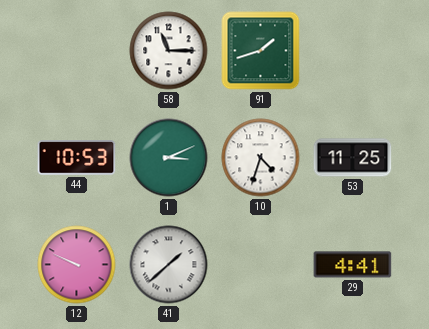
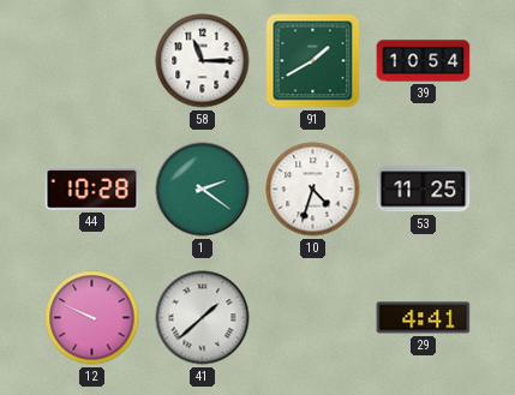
91: 1:42 -> 1:40 (313, 61)
39: none -> 10:54 (424, 61)
44: 10:53 -> 10:28 (92, 190)
1: 3:11 -> 2:21 (203, 190)
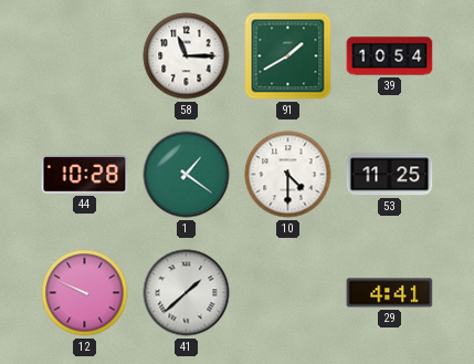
1: 2:21 -> 1:21 (187, 175)
10: 4:33 -> 4:30 (288, 175)
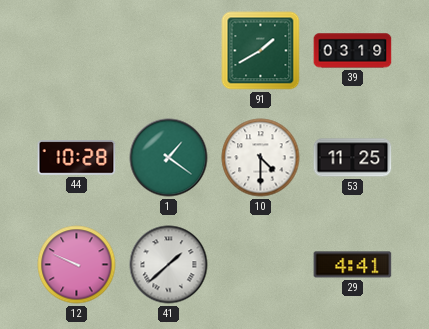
58: 11:15 -> none (187, 56)
39: 10:54 -> 03:19 (353, 51)
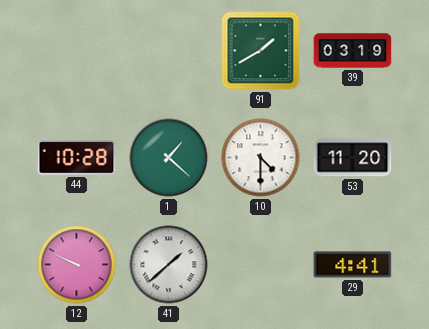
1: 1:21 -> 1:22 (169, 158)
53: 11:25 -> 11:20 (353, 158)
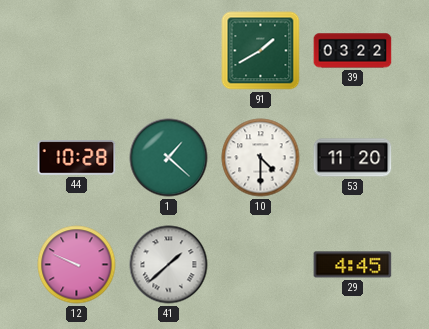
39: 03:19 -> 03:22 (353, 51)
29: 4:41 -> 4:45 (353, 265)
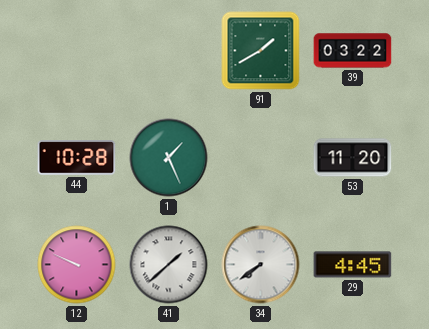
1: 1:22 -> 1:26 (169, 158)
10: 4:30 -> none (261, 158)
34: none -> 7:39 (261, 265)
